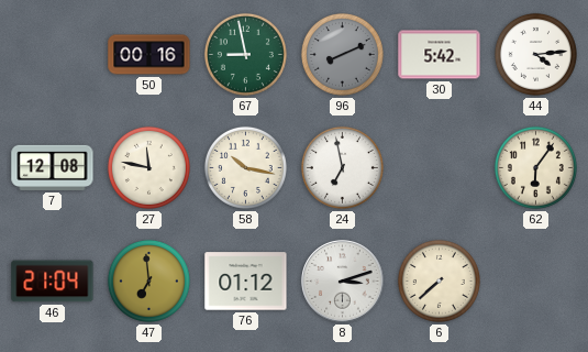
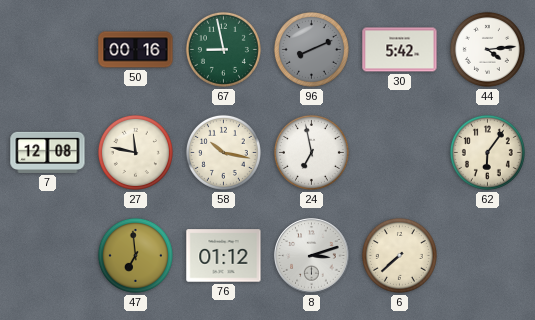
46: 21:04 -> none (53, 282)
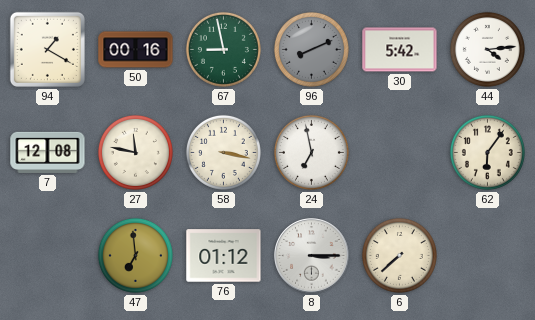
94: none -> 1:20 (47, 49)
58: 10:17 -> 3:17 (223, 152)
8: 3:12 -> 3:15 (312, 256)
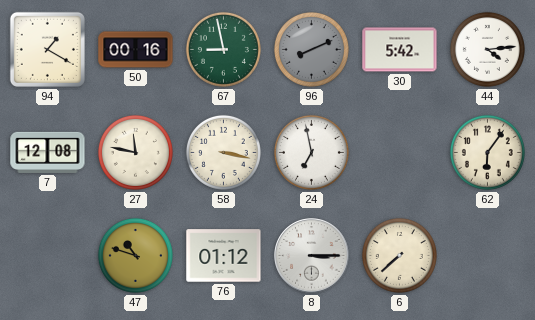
47: 6:59 -> 10:48 (135, 255)
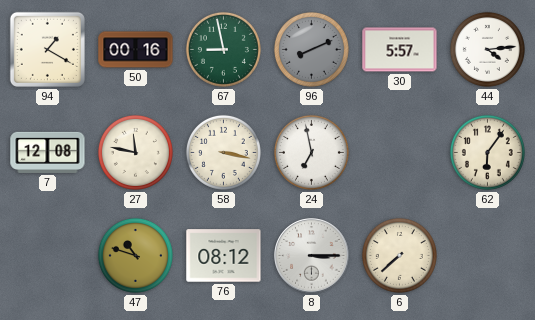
30: 5:42 -> 5:57 (400, 50)
76: 01:12 -> 08:12 (224, 256)
